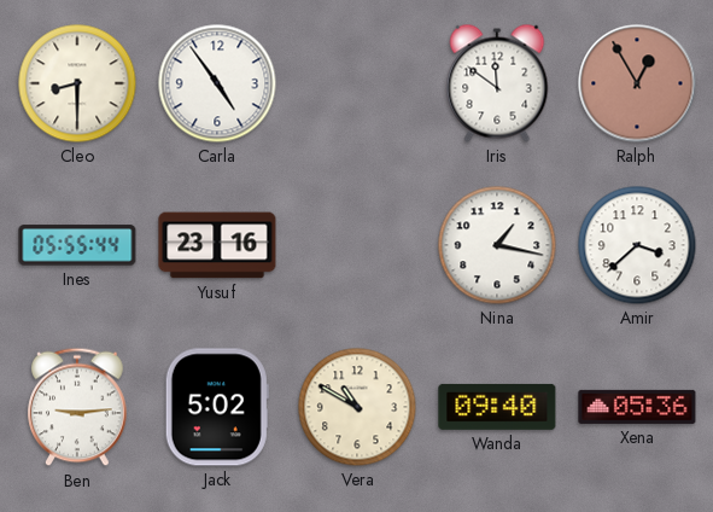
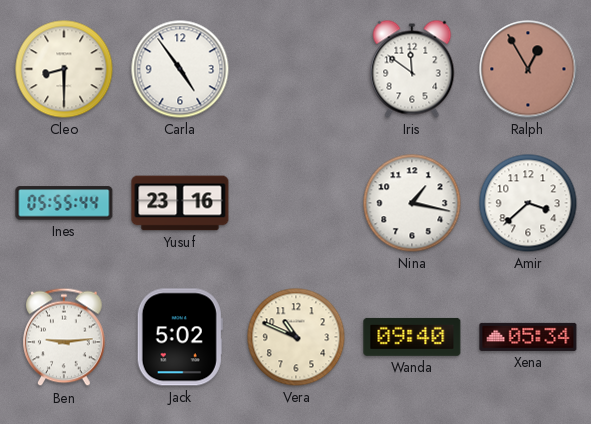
Vera: 10:50 -> 10:49 (296, 337)
Xena: 05:36 -> 05:34 (528, 337)
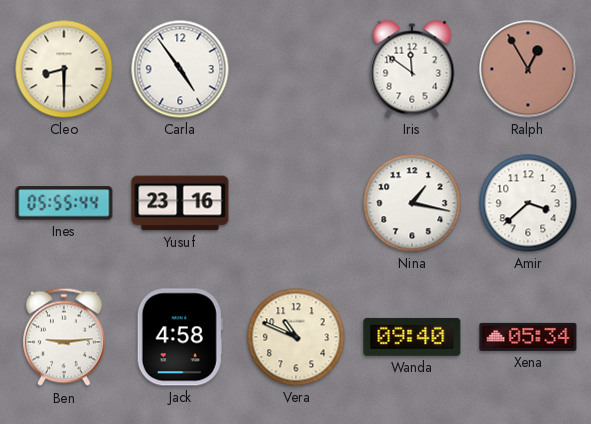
Jack: 5:02 -> 4:58 (180, 337)
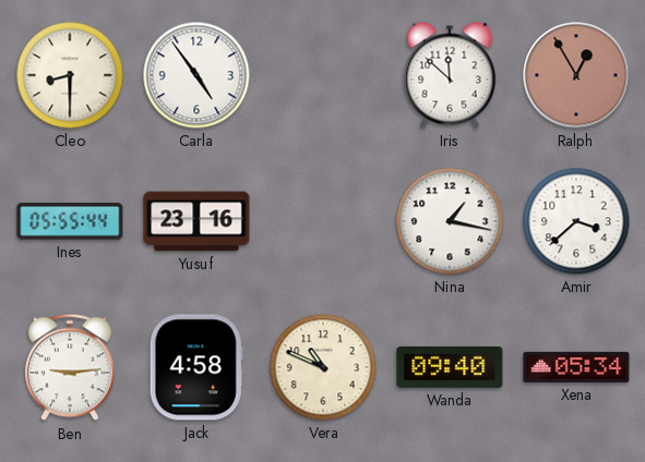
Iris: 11:51 -> 11:52 (450, 75)
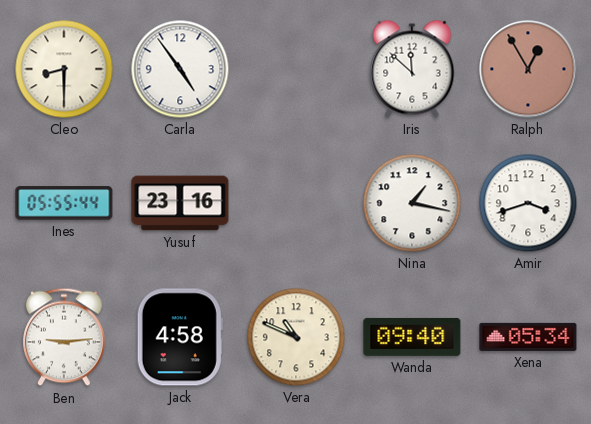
Amir: 3:38 -> 3:42 (528, 203)
